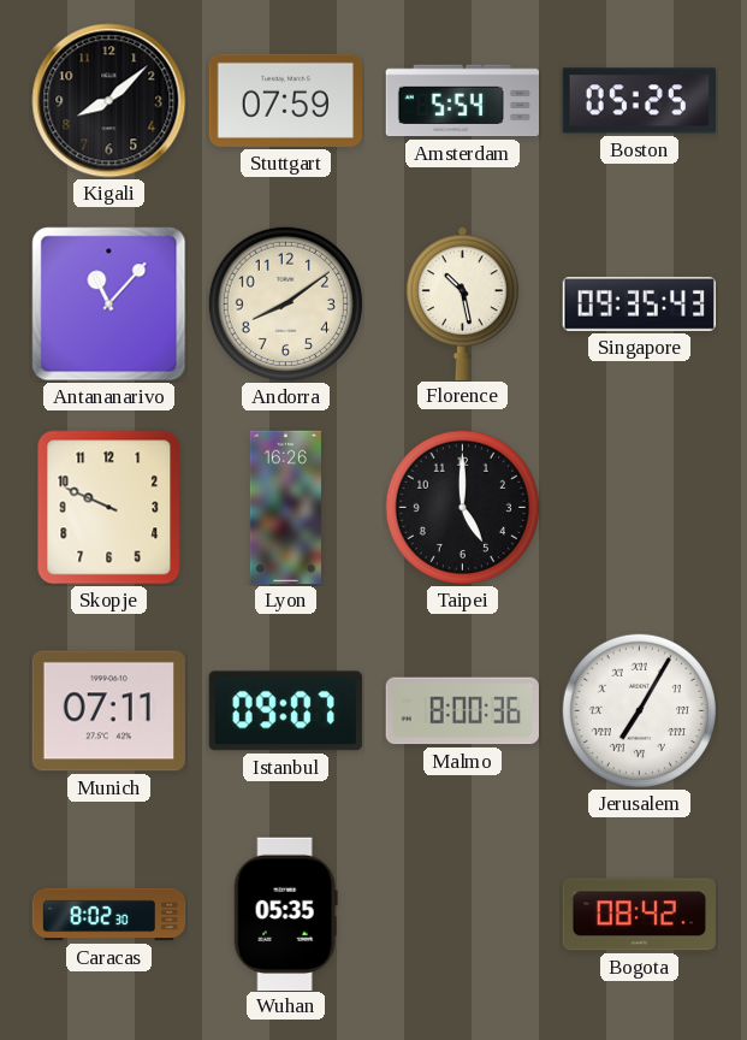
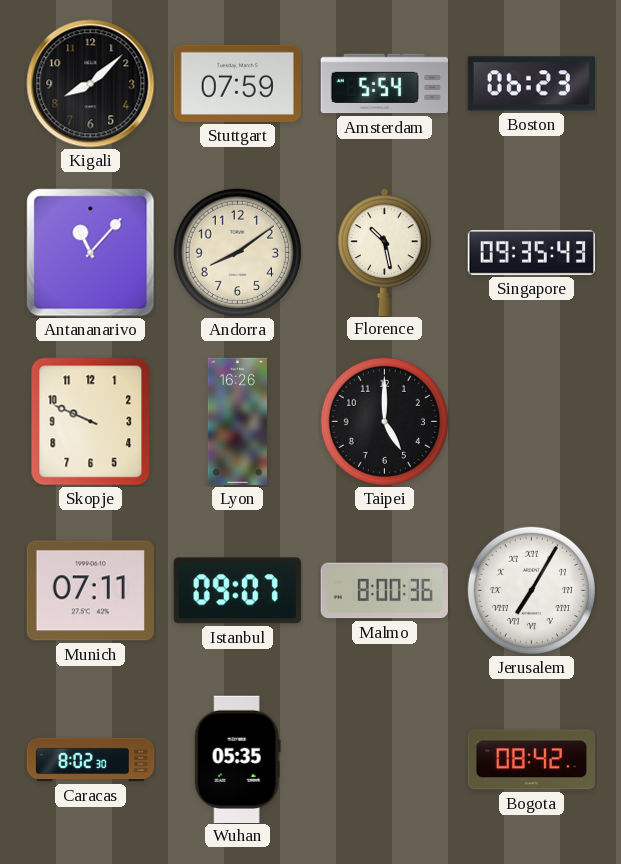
Boston: 05:25 -> 06:23 (531, 84)
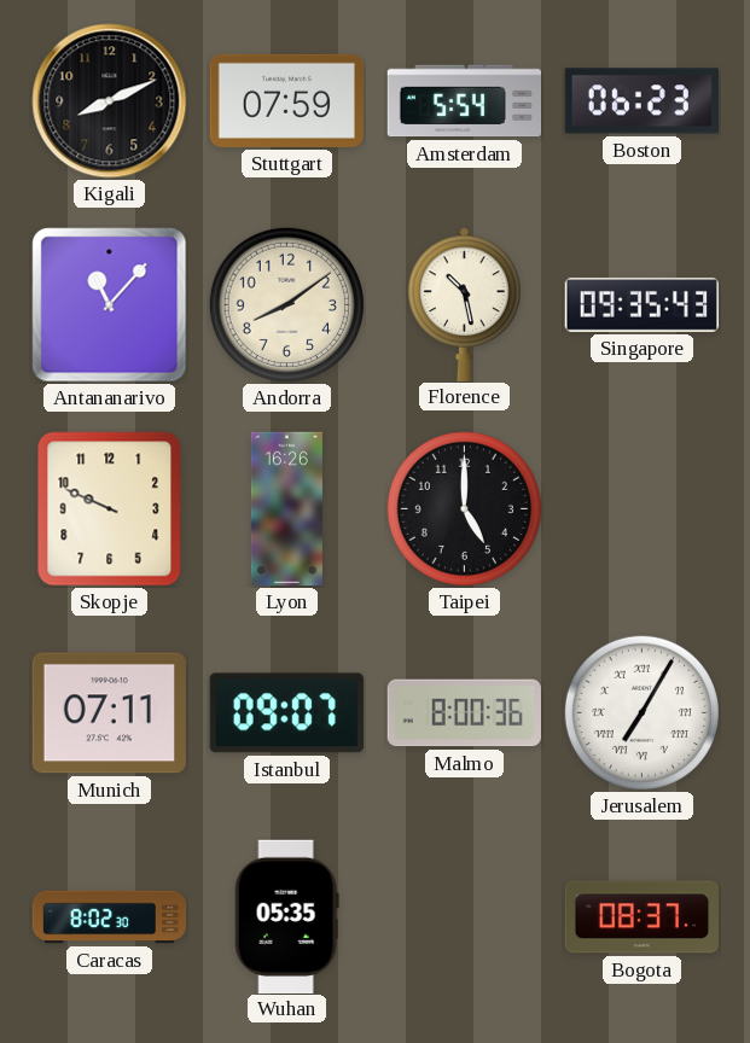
Kigali: 8:08 -> 8:11 (110, 101)
Bogota: 08:42 -> 08:37 (641, 917)
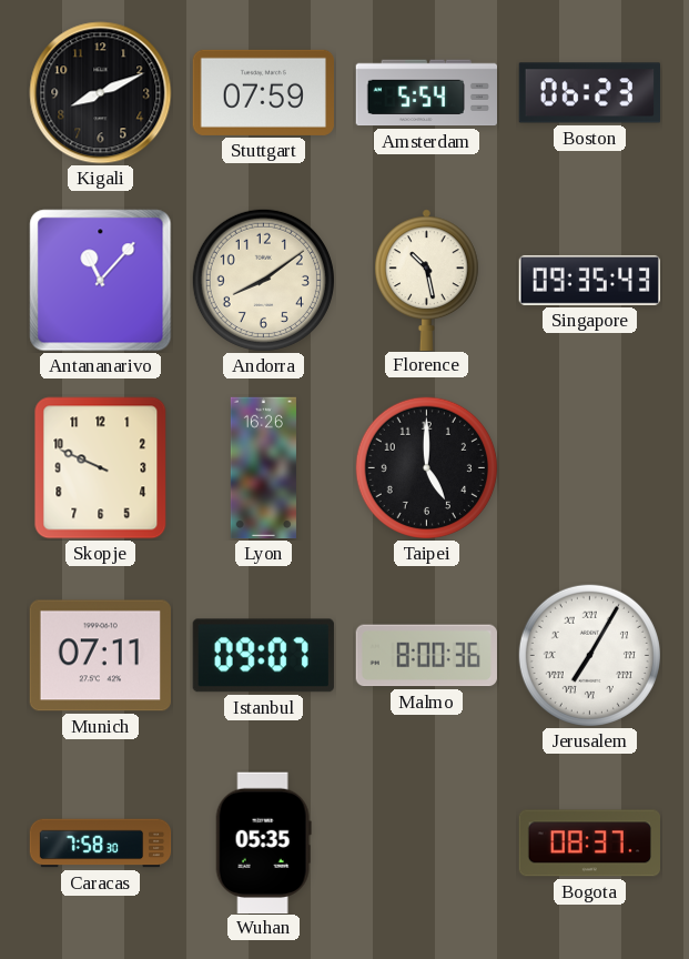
Caracas: 8:02 -> 7:58 (101, 844)
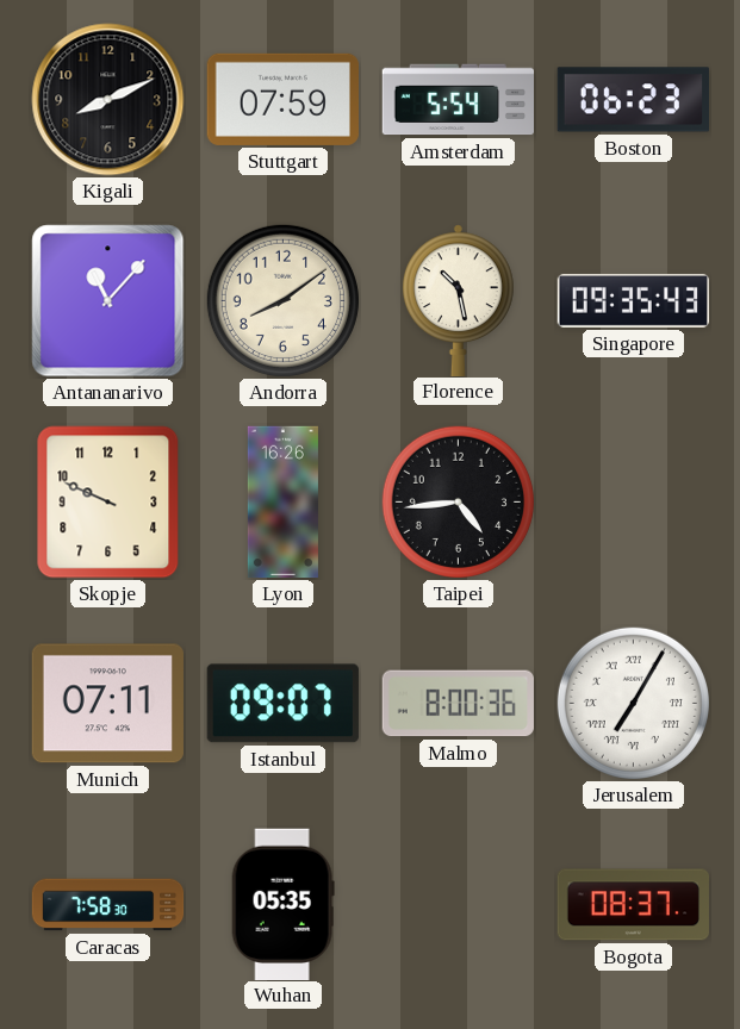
Taipei: 5:00 -> 4:44 (458, 501)
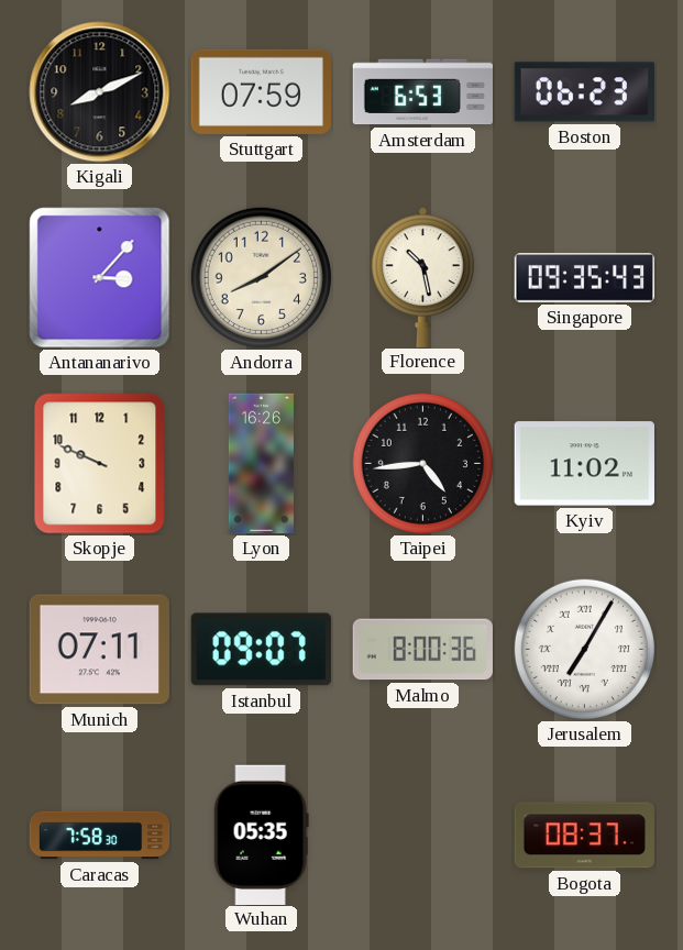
Amsterdam: 5:54 -> 6:53 (422, 92)
Antananarivo: 11:07 -> 3:07 (100, 278)
Kyiv: none -> 11:02 (584, 464)
